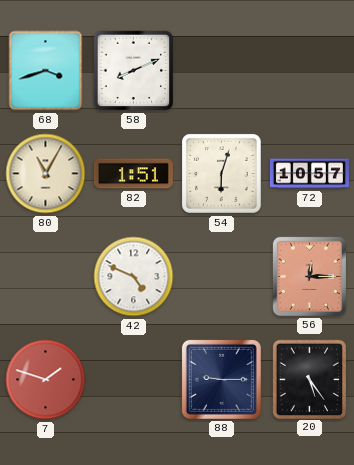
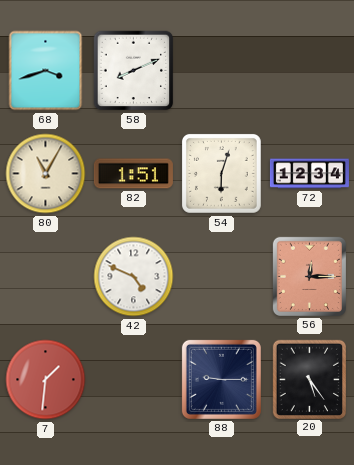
72: 10:57 -> 12:34 (309, 174)
7: 1:48 -> 1:31 (46, 380)
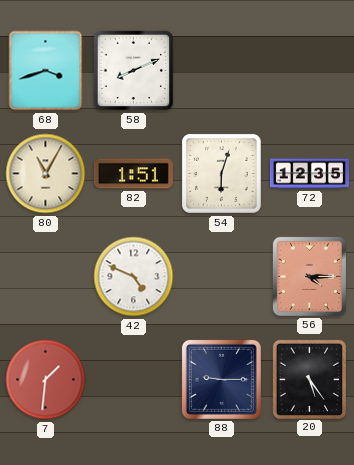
72: 12:34 -> 12:35 (309, 174)
56: 12:15 -> 4:15 (309, 276)
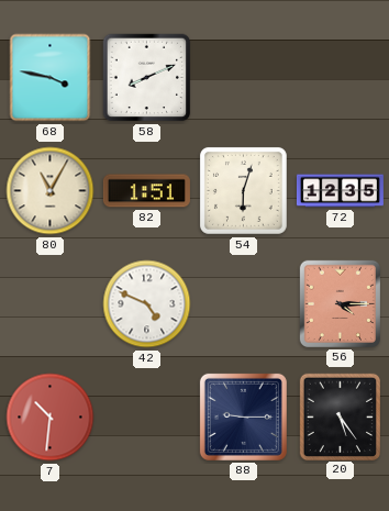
68: 3:42 -> 3:47 (51, 78)
7: 1:31 -> 10:31 (51, 418)
